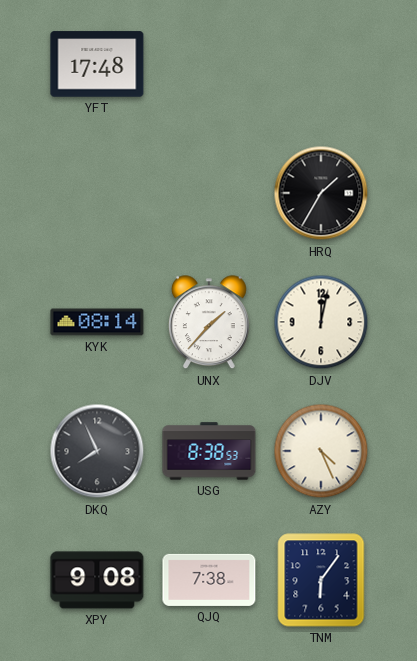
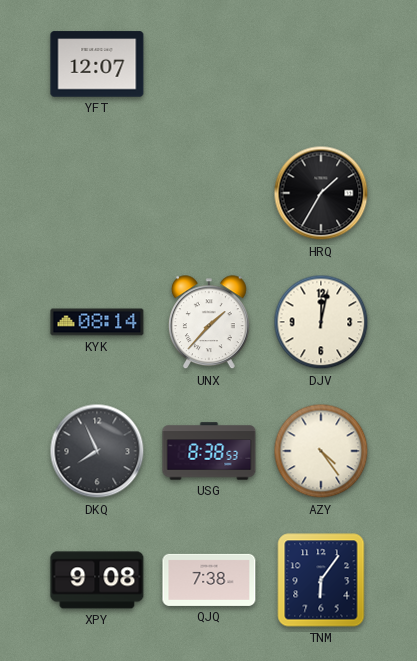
YFT: 17:48 -> 12:07 (97, 64)
AZY: 4:26 -> 4:24 (321, 451)
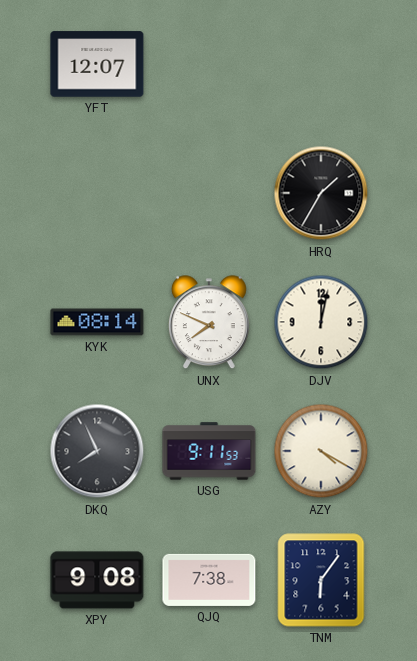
UNX: 1:37 -> 7:49 (209, 323)
USG: 8:38 -> 9:11 (209, 451)
AZY: 4:24 -> 4:20 (321, 451)
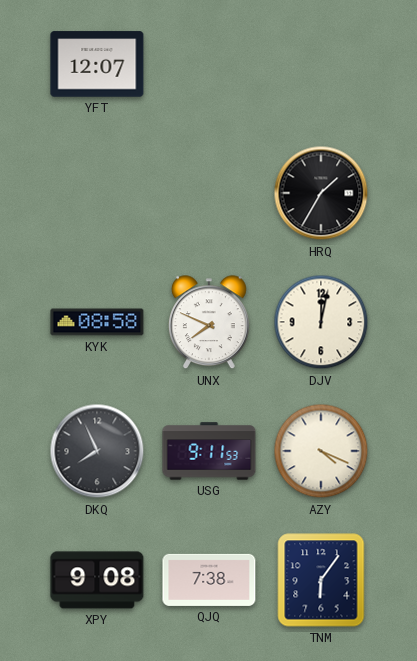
KYK: 08:14 -> 08:58 (97, 322)
AZY: 4:20 -> 4:19 (321, 451)
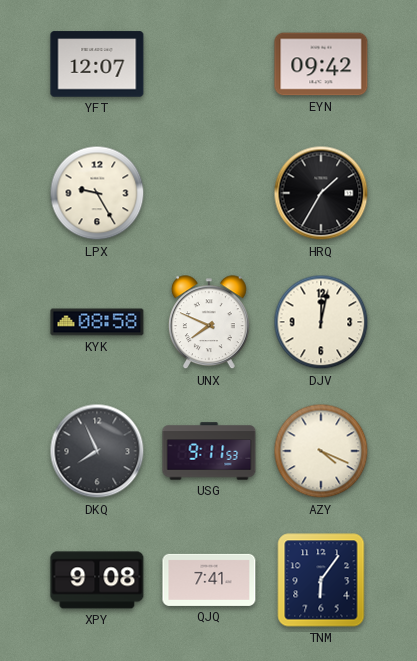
EYN: none -> 09:42 (321, 64)
LPX: none -> 9:25 (97, 193)
QJQ: 7:38 -> 7:41 (209, 580)
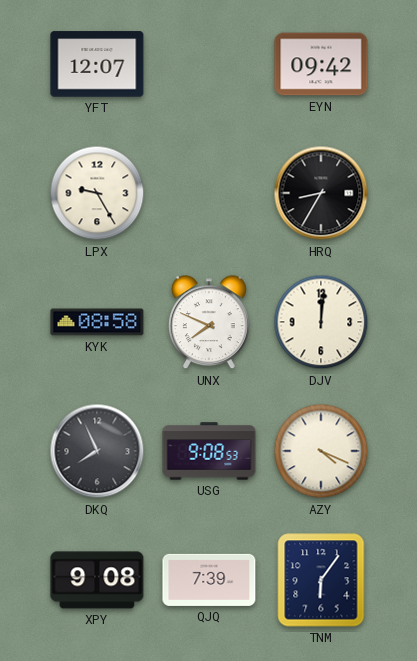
HRQ: 1:35 -> 8:35 (321, 193)
DJV: 12:02 -> 12:01 (321, 322)
USG: 9:11 -> 9:08 (209, 451)
QJQ: 7:41 -> 7:39 (209, 580)
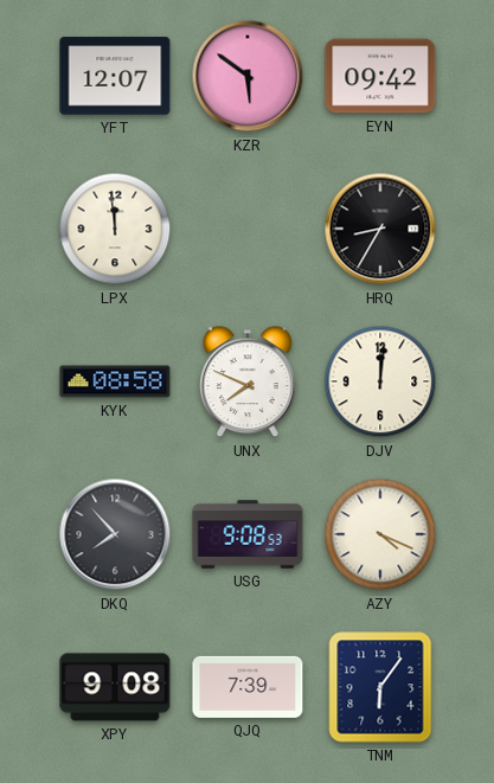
KZR: none -> 5:51 (248, 76)
LPX: 9:25 -> 11:59 (115, 229)
DKQ: 7:56 -> 7:53 (115, 534)
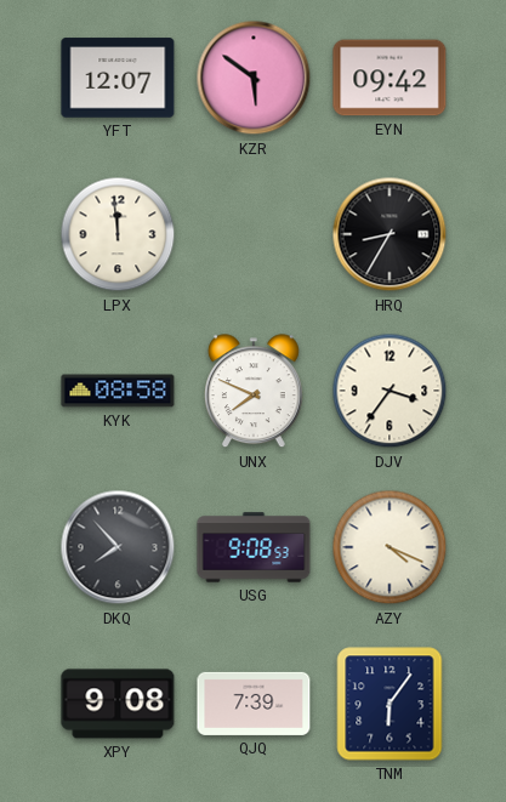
DJV: 12:01 -> 3:36 (390, 391)
